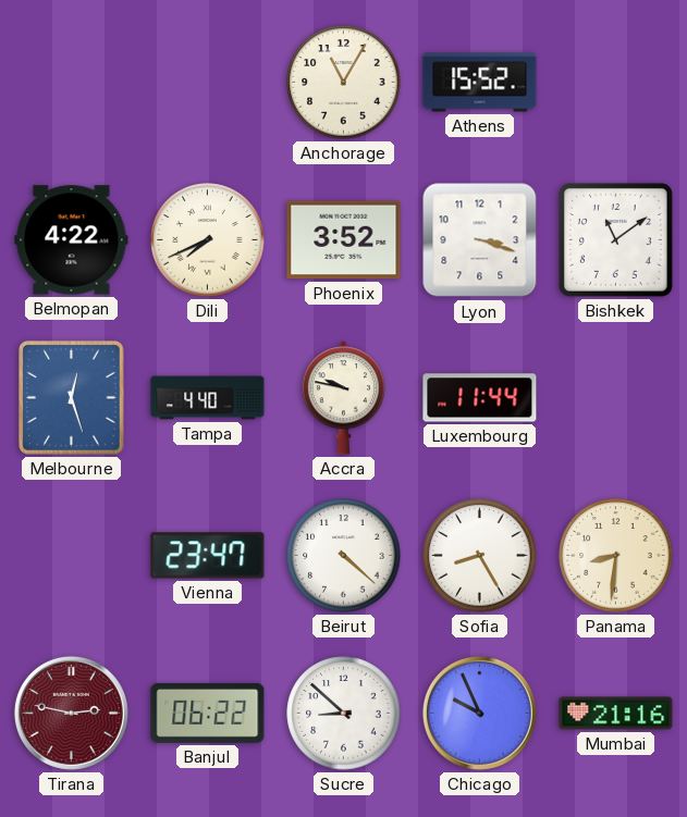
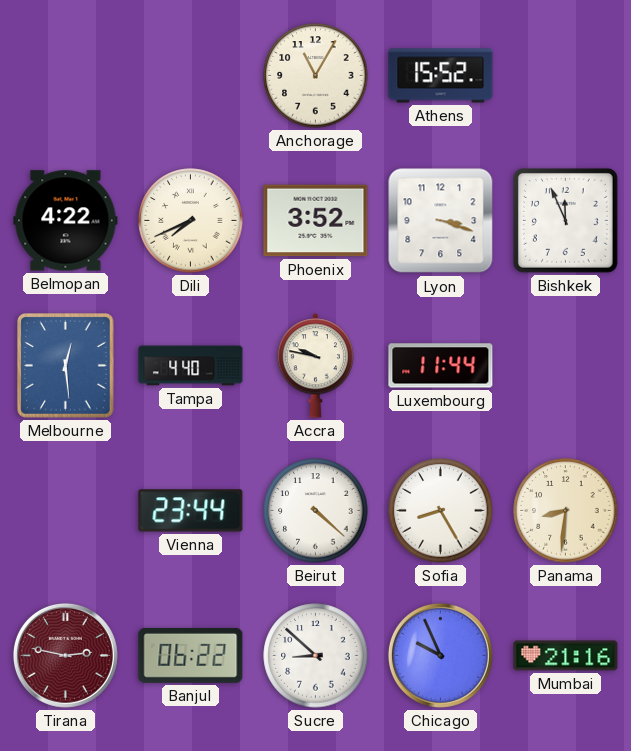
Bishkek: 11:09 -> 11:56 (565, 220)
Melbourne: 12:27 -> 12:29 (66, 366)
Vienna: 23:47 -> 23:44 (191, 511)
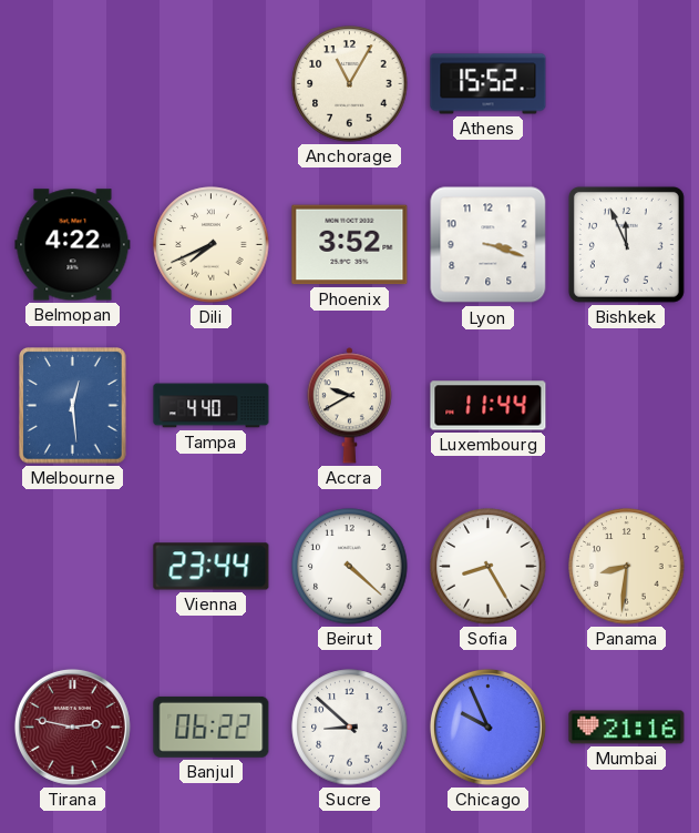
Accra: 9:47 -> 9:40 (349, 406)
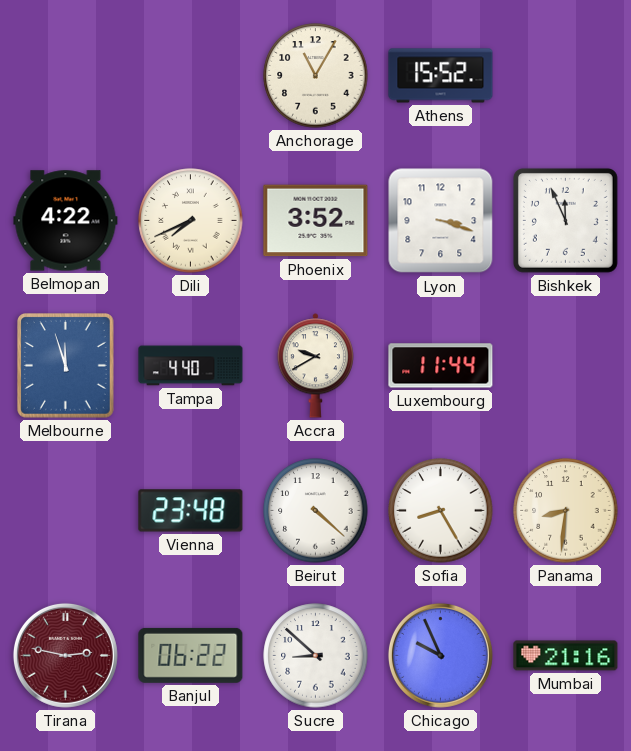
Melbourne: 12:29 -> 11:57 (66, 366)
Vienna: 23:44 -> 23:48 (191, 511)
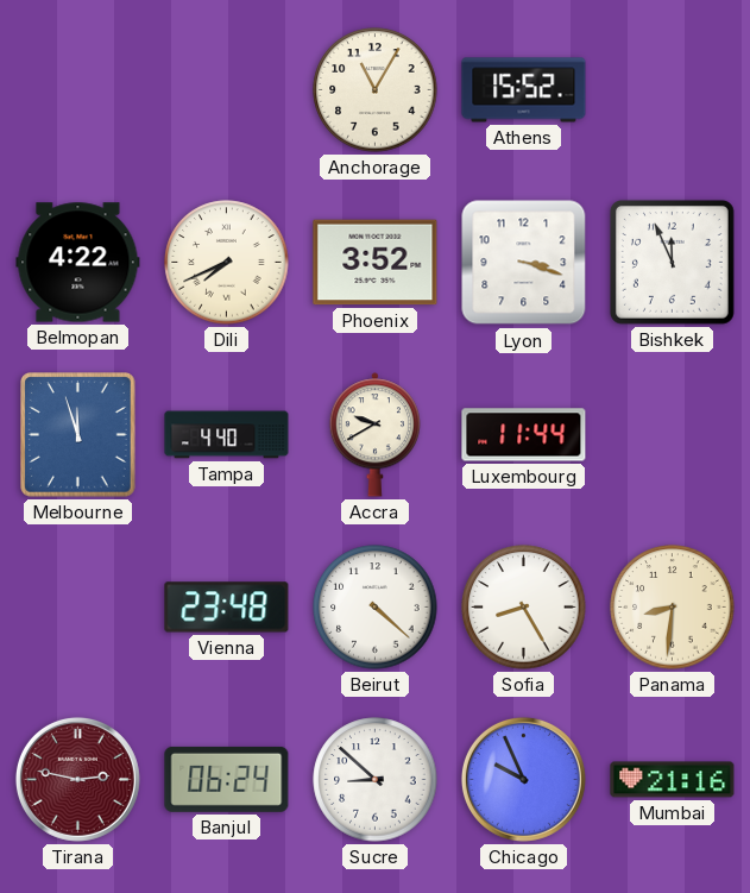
Banjul: 06:22 -> 06:24 (227, 779)
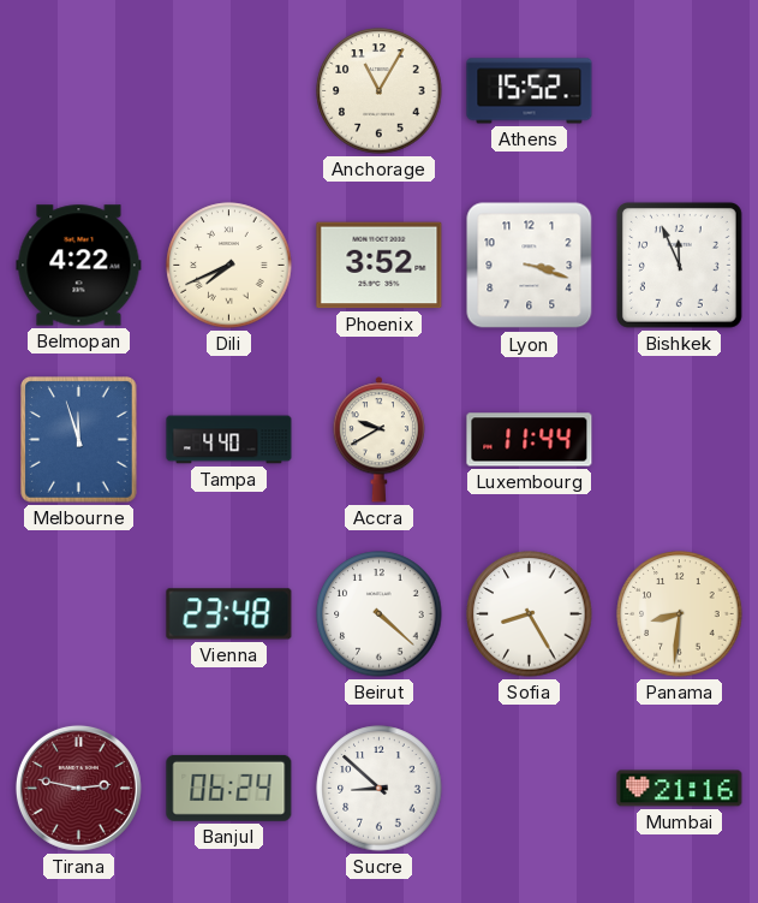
Chicago: 9:56 -> none (523, 779)
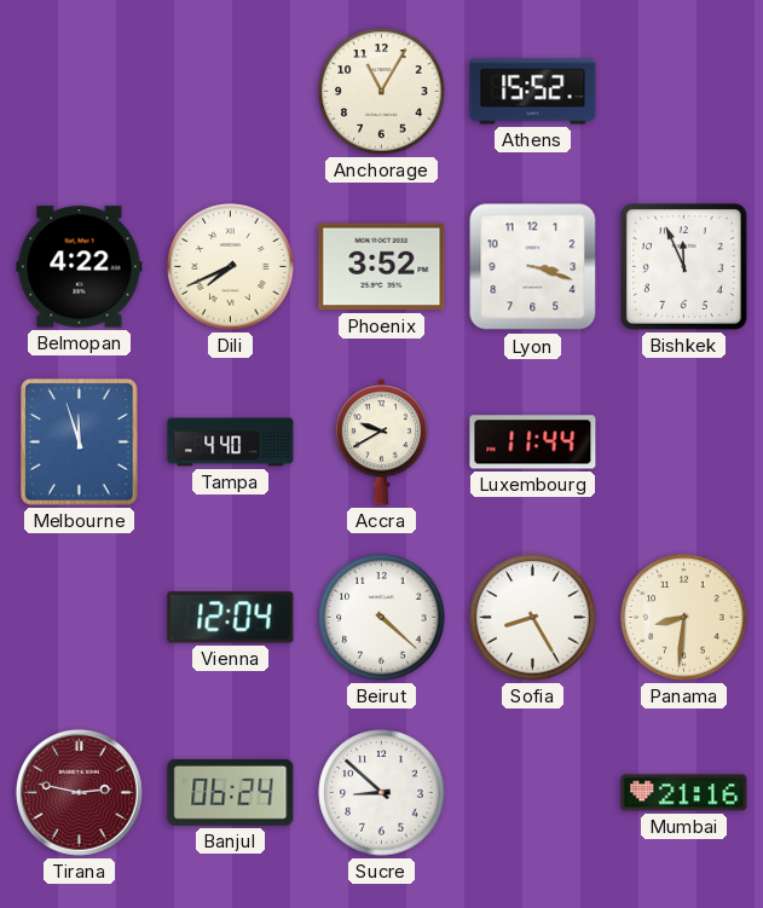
Vienna: 23:48 -> 12:04 (231, 618)
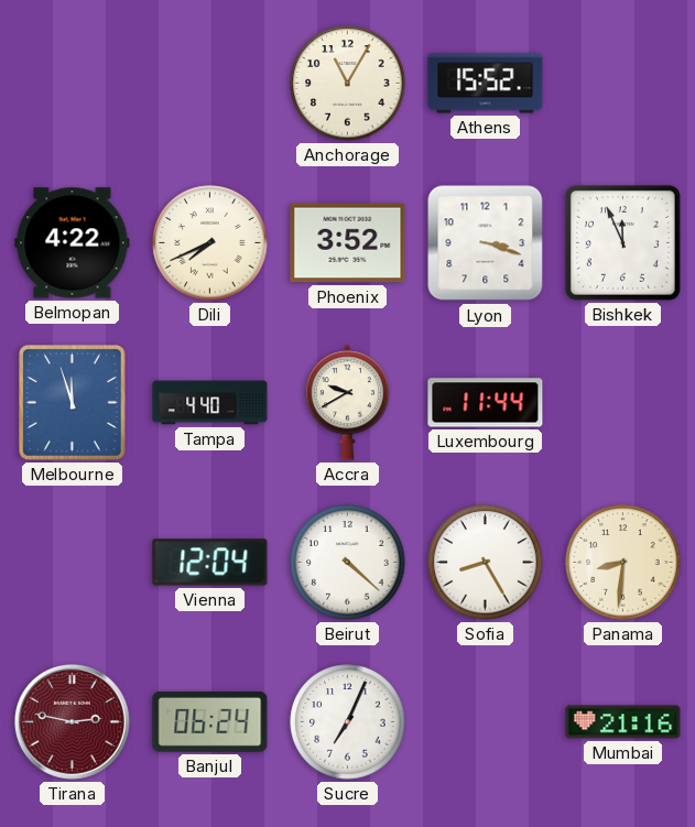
Sucre: 8:52 -> 7:04 (348, 722)
